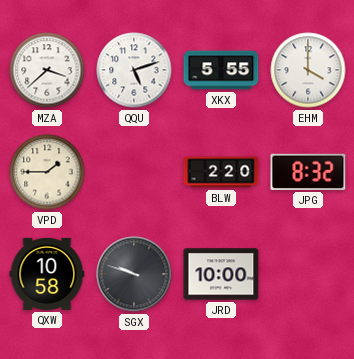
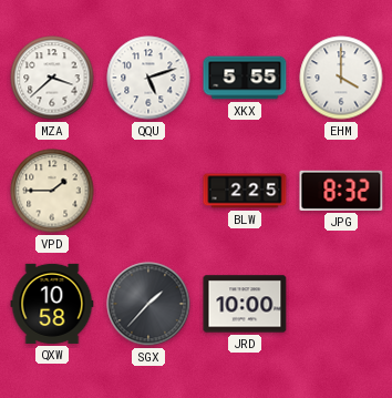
BLW: 2:20 -> 2:25 (245, 191)
SGX: 9:48 -> 1:37 (148, 304)
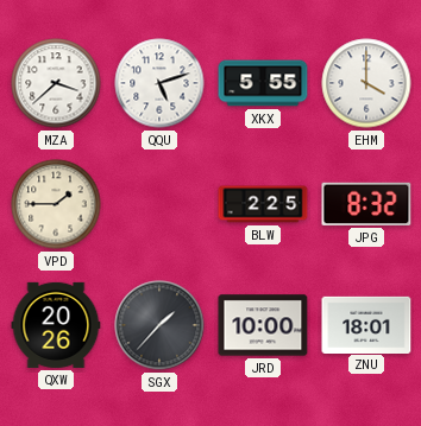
QXW: 10:58 -> 20:26 (56, 325)
ZNU: none -> 18:01 (366, 324)
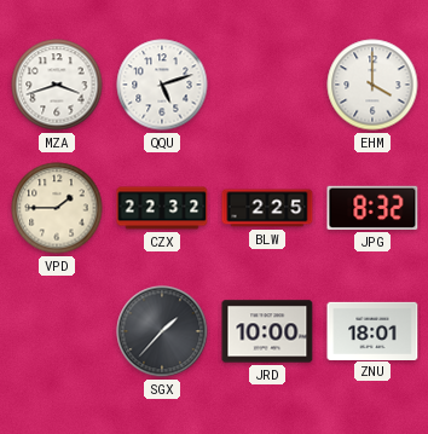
MZA: 3:38 -> 3:42 (57, 85)
XKX: 5:55 -> none (263, 83)
CZX: none -> 22:32 (162, 208)
QXW: 20:26 -> none (56, 325)
